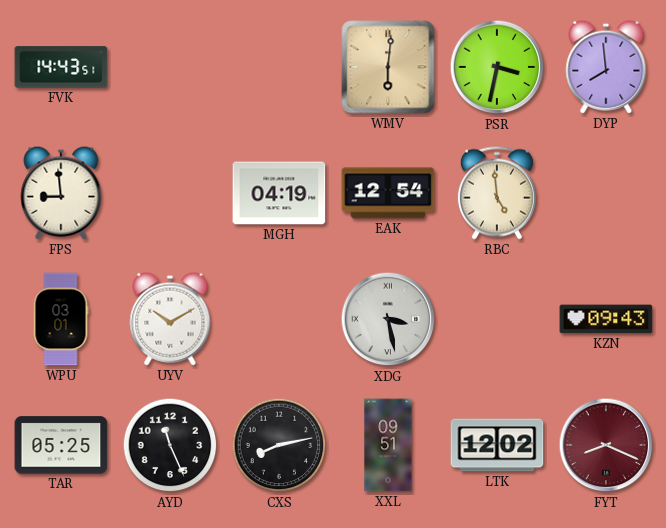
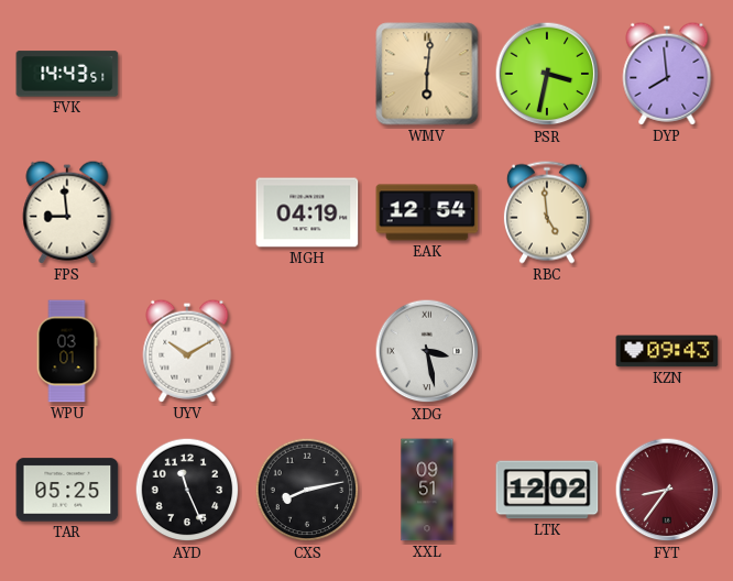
FYT: 8:19 -> 8:36 (667, 490)
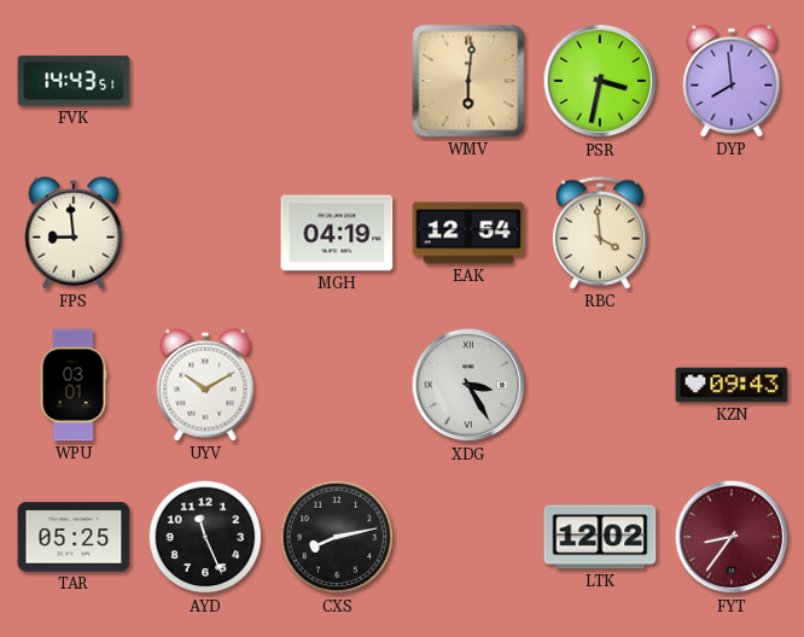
RBC: 4:59 -> 3:59 (600, 233)
XDG: 3:28 -> 3:25 (468, 385)
XXL: 09:51 -> none (427, 490)
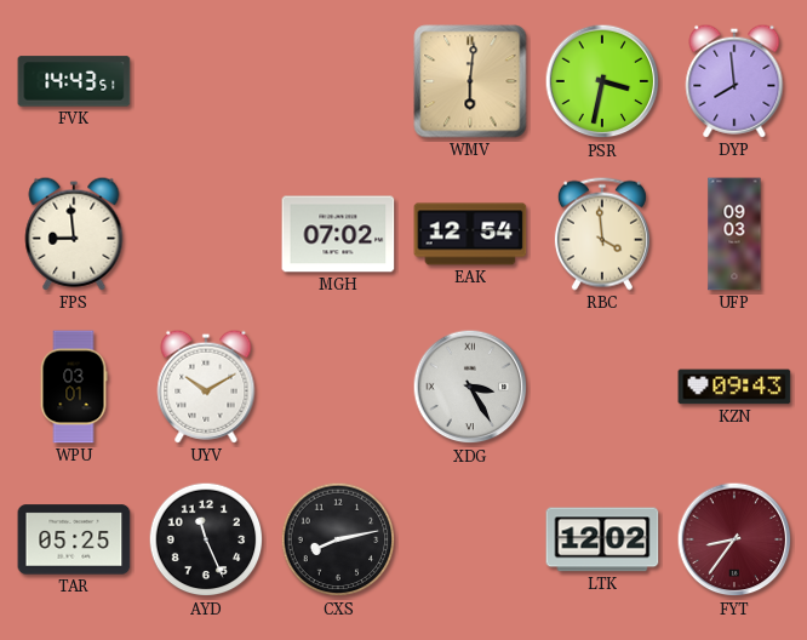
MGH: 04:19 -> 07:02 (338, 234)
UFP: none -> 09:03 (734, 234)
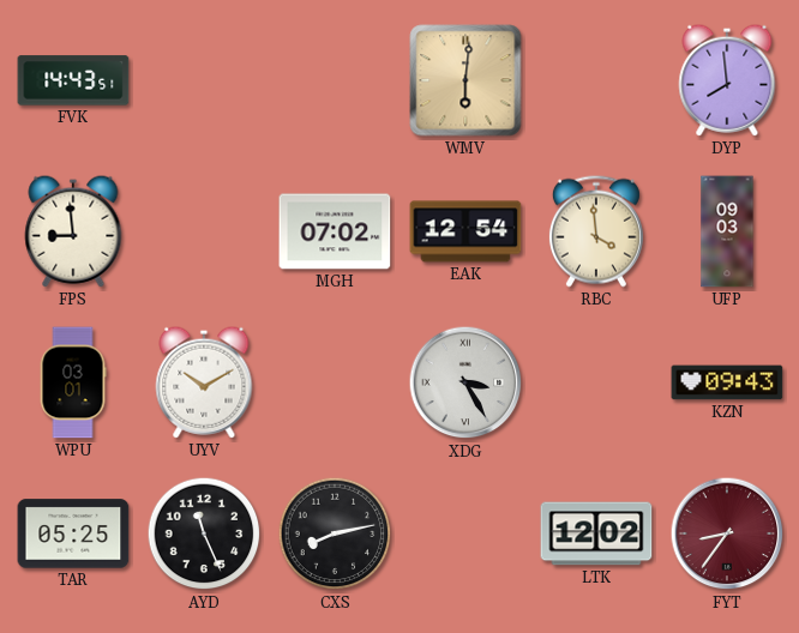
PSR: 3:32 -> none (602, 81)
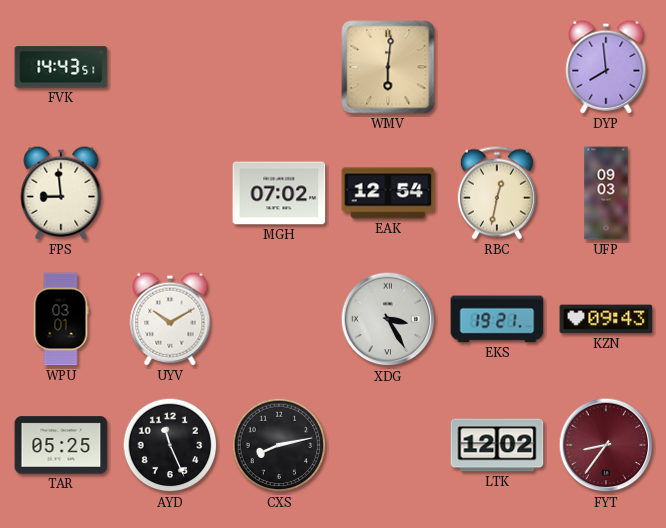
RBC: 3:59 -> 12:32 (497, 193)
EKS: none -> 19:21 (497, 319)
